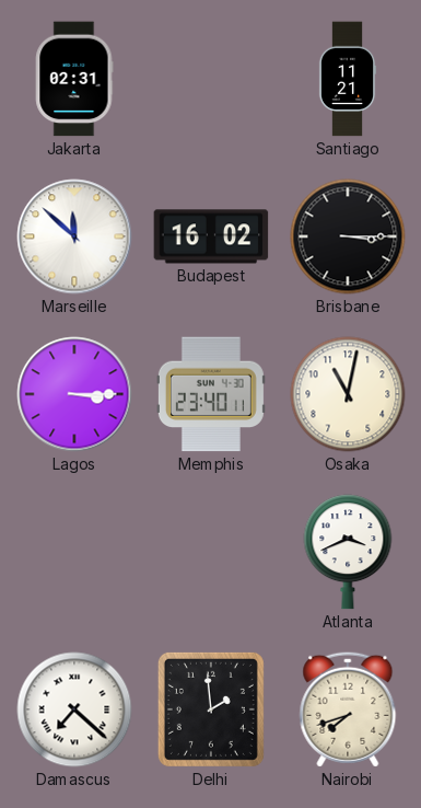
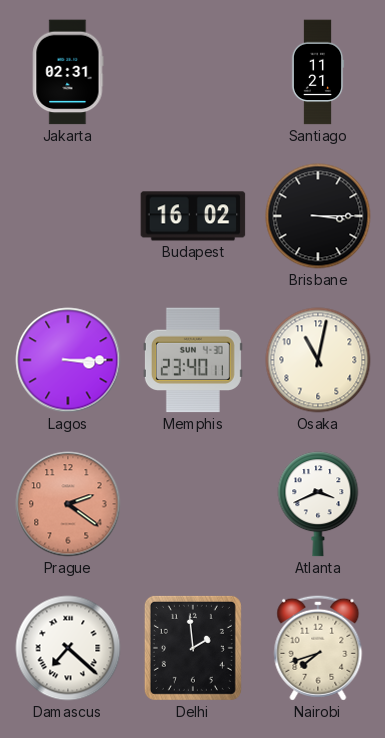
Marseille: 11:52 -> none (74, 236)
Prague: none -> 2:21 (68, 504)
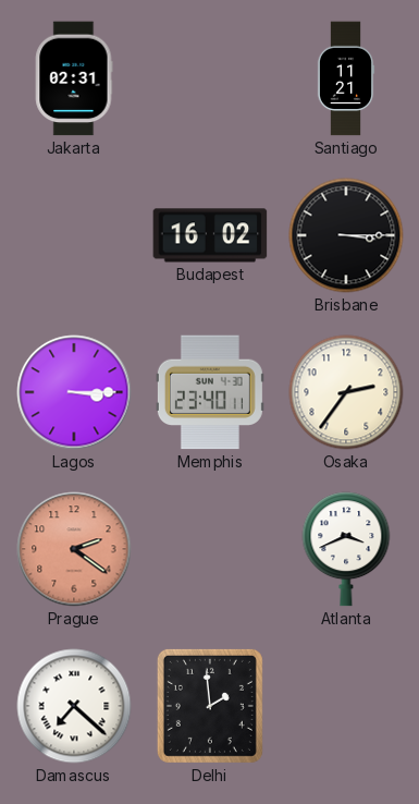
Osaka: 11:02 -> 2:36 (346, 392)
Nairobi: 7:42 -> none (318, 648)
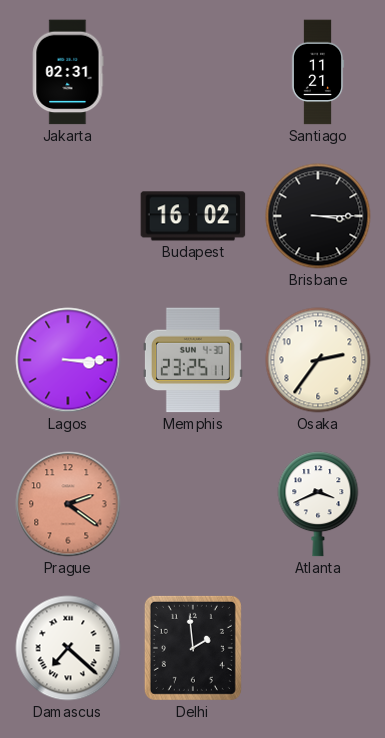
Memphis: 23:40 -> 23:25 (193, 360)
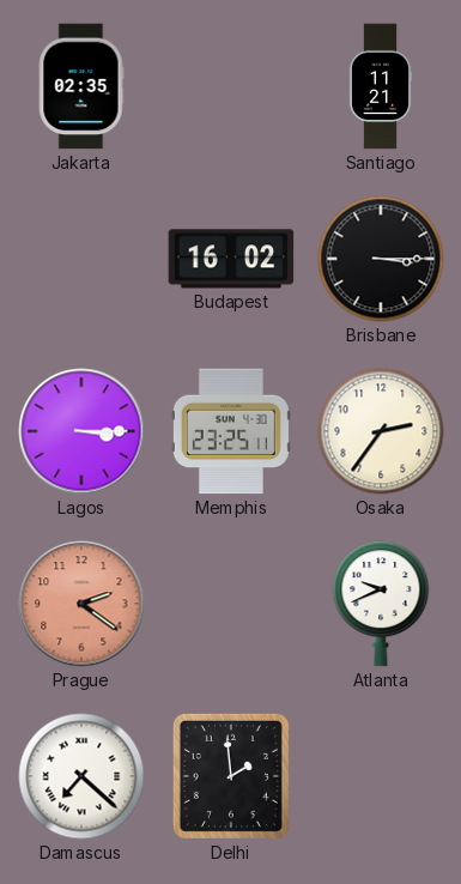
Jakarta: 02:31 -> 02:35 (81, 86)
Atlanta: 3:41 -> 9:41 (381, 604)
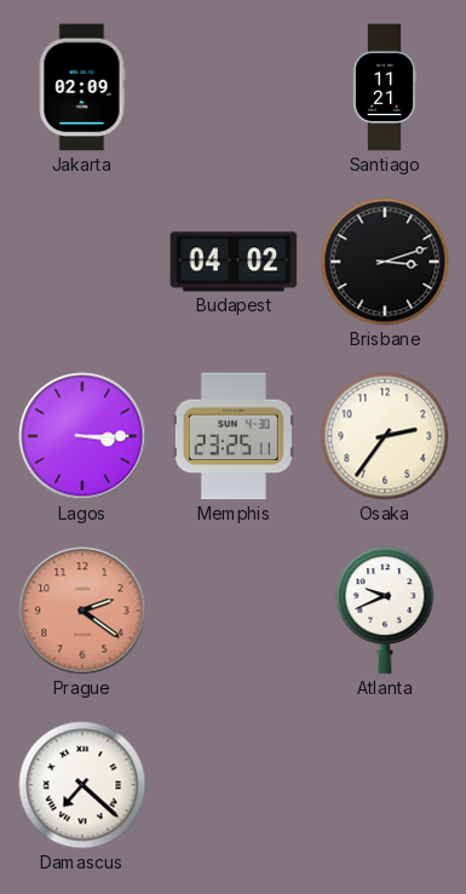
Jakarta: 02:35 -> 02:09 (82, 87)
Budapest: 16:02 -> 04:02 (234, 262)
Brisbane: 3:15 -> 3:12 (385, 262)
Delhi: 1:59 -> none (231, 776)
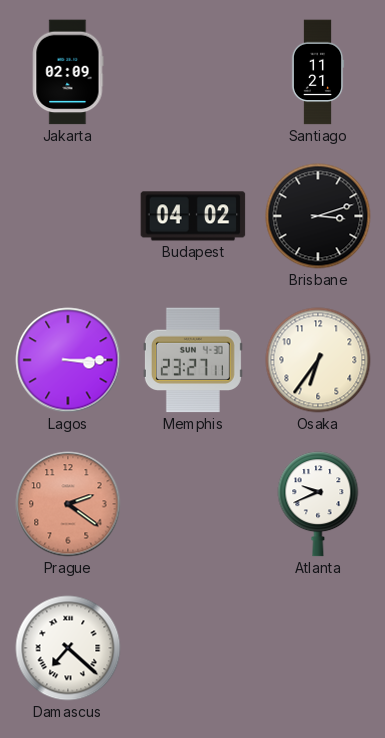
Memphis: 23:25 -> 23:27 (193, 360)
Osaka: 2:36 -> 6:36 (318, 360)
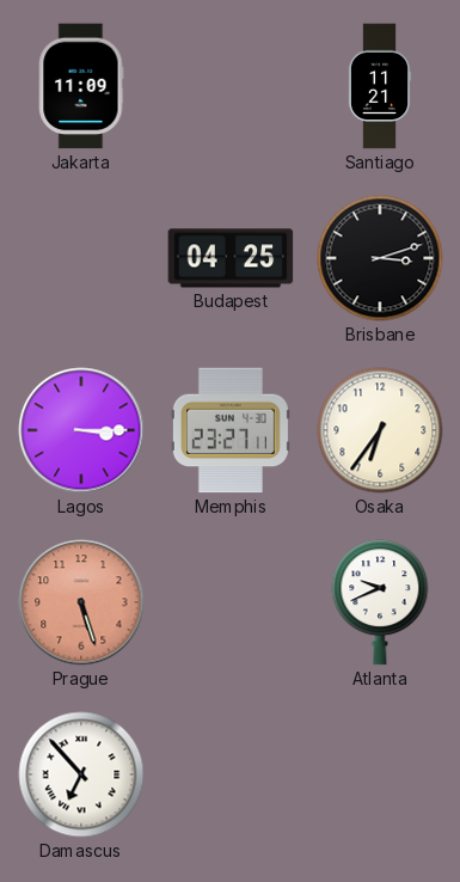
Jakarta: 02:09 -> 11:09 (81, 86)
Budapest: 04:02 -> 04:25 (231, 258)
Prague: 2:21 -> 5:27 (81, 602)
Damascus: 7:22 -> 6:53 (81, 774)
